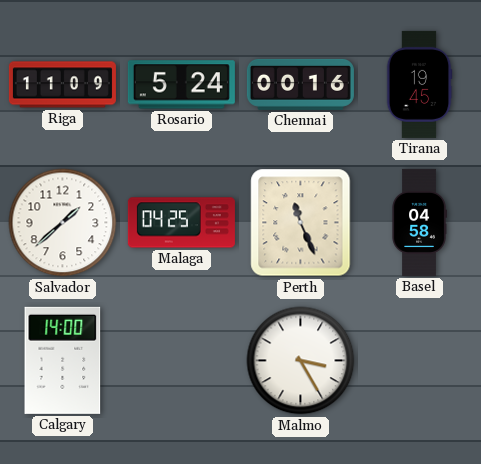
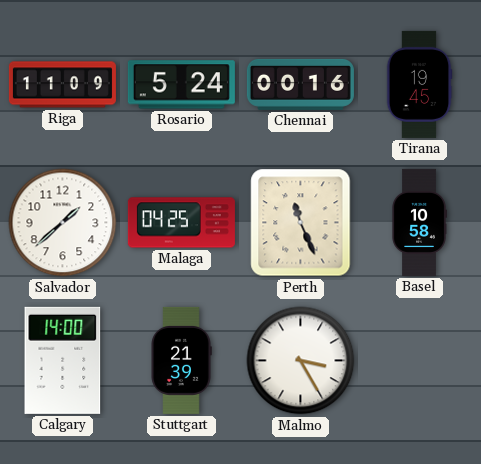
Basel: 04:58 -> 10:58 (419, 222)
Stuttgart: none -> 21:39 (181, 360)
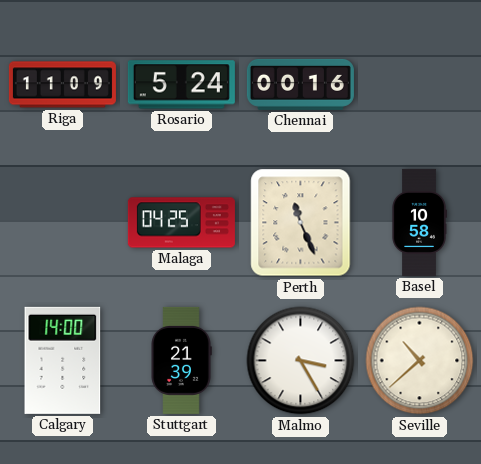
Tirana: 19:45 -> none (419, 84)
Salvador: 1:38 -> none (63, 223)
Seville: none -> 10:38 (420, 361)
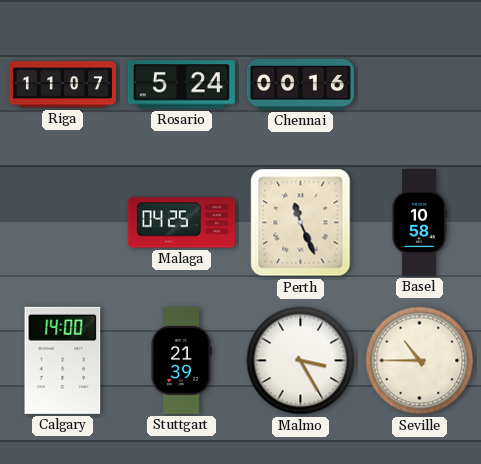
Riga: 11:09 -> 11:07 (62, 85)
Seville: 10:38 -> 10:45 (420, 361)
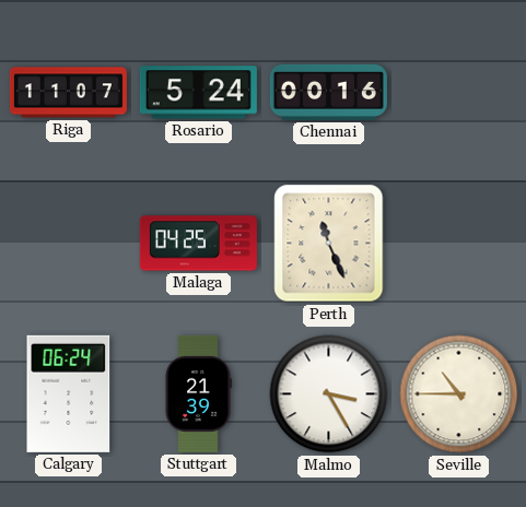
Basel: 10:58 -> none (419, 222)
Calgary: 14:00 -> 06:24 (69, 393)
